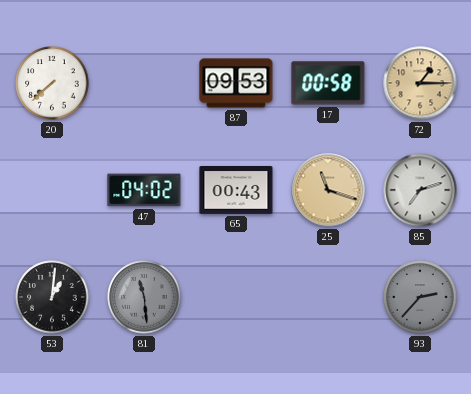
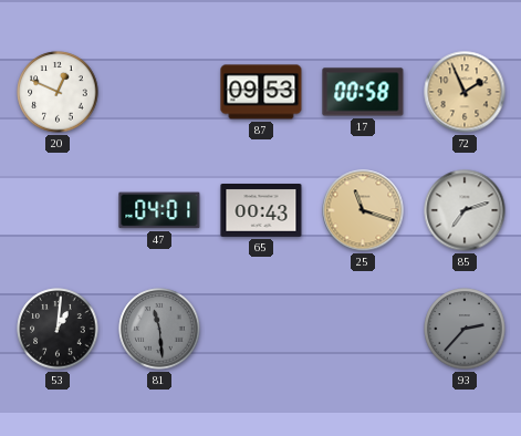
20: 7:38 -> 12:49 (58, 92)
72: 1:15 -> 1:56 (465, 92)
47: 04:02 -> 04:01 (159, 210)
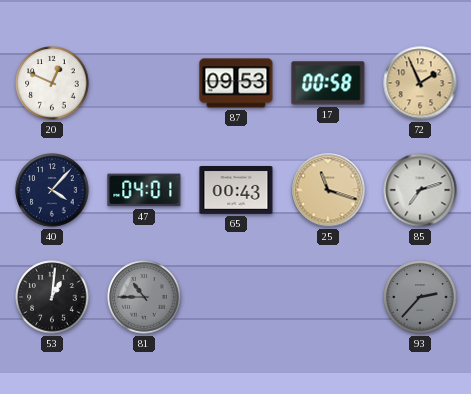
40: none -> 4:07 (52, 190)
81: 11:29 -> 10:45 (144, 297)
